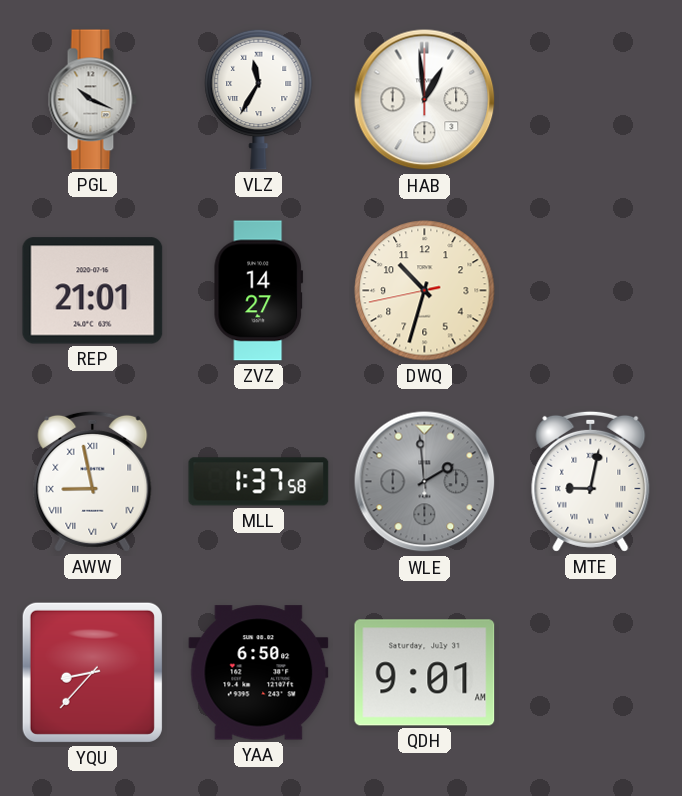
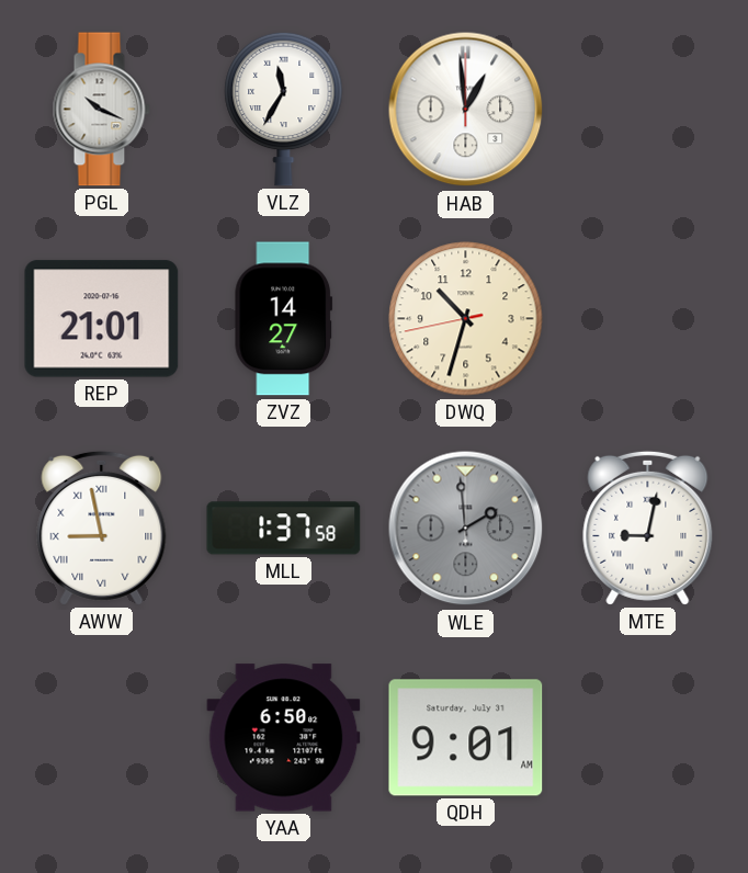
YQU: 8:37 -> none (92, 672)
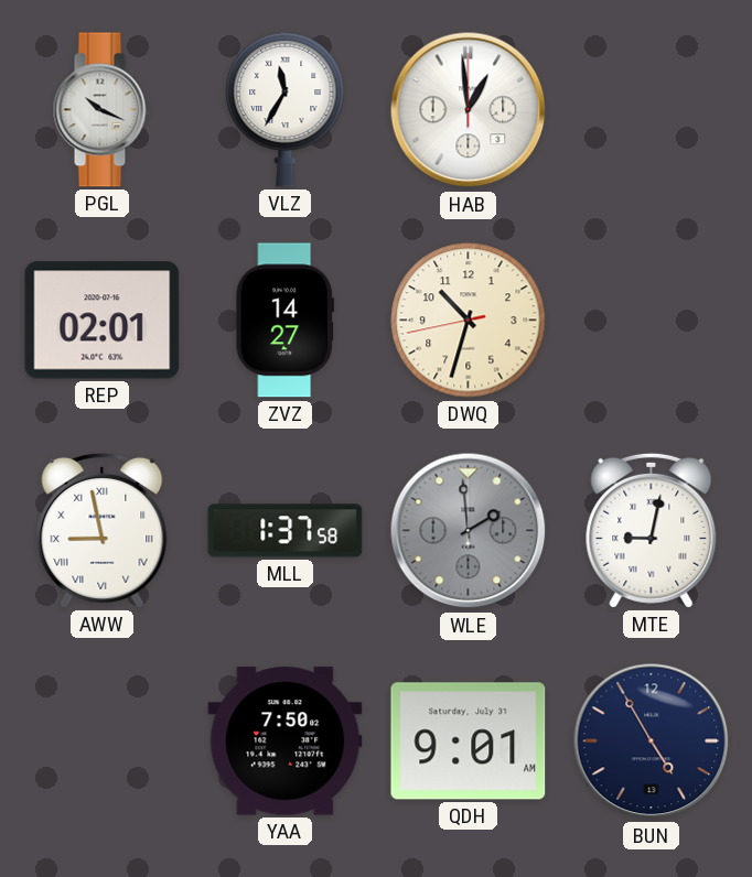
REP: 21:01 -> 02:01 (103, 321)
YAA: 6:50 -> 7:50 (286, 741)
BUN: none -> 4:55 (652, 741)
